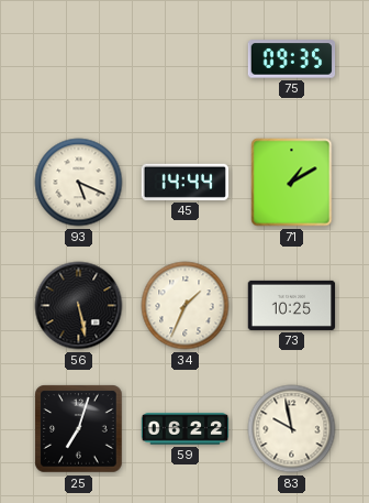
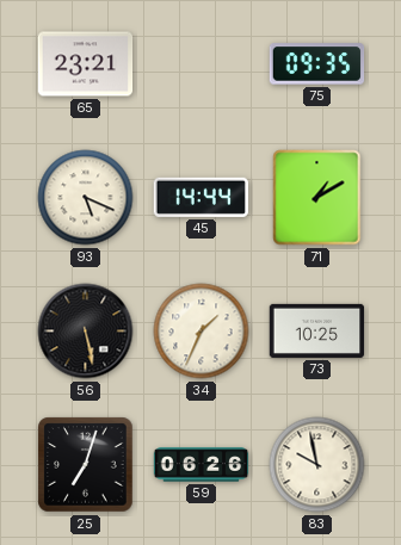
65: none -> 23:21 (86, 64)
59: 06:22 -> 06:26 (202, 465)
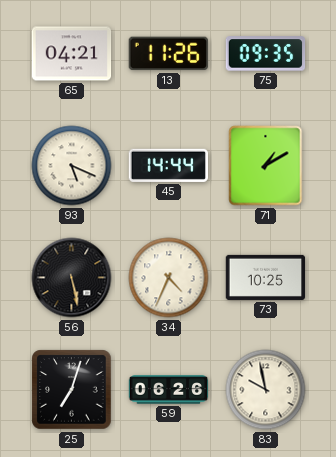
65: 23:21 -> 04:21 (72, 54)
13: none -> 11:26 (168, 54)
34: 1:34 -> 4:34 (169, 278)
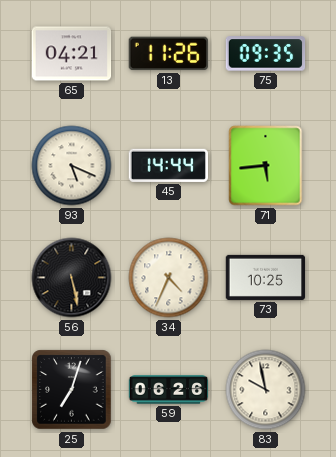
71: 1:10 -> 5:44 (266, 166)
